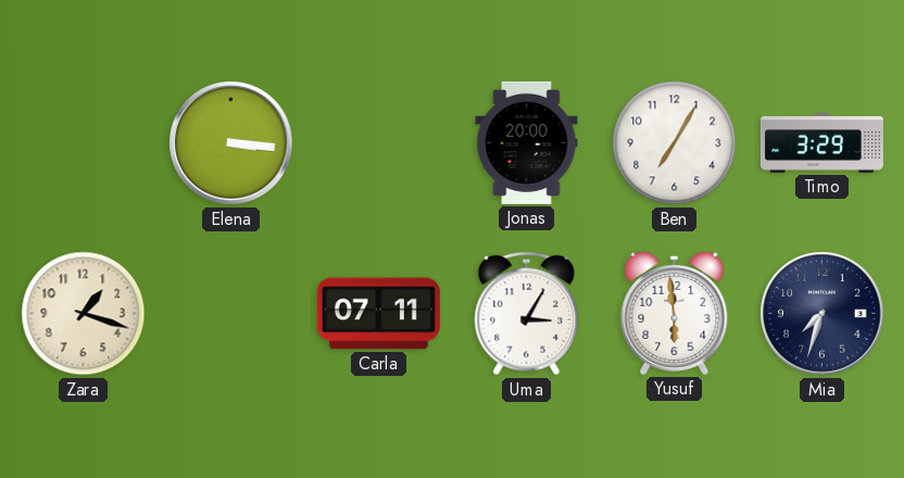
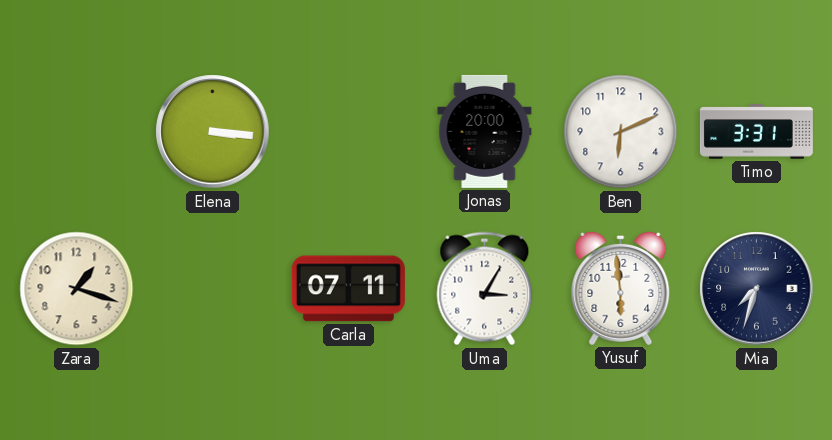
Ben: 7:05 -> 6:11 (621, 132)
Timo: 3:29 -> 3:31 (756, 132)
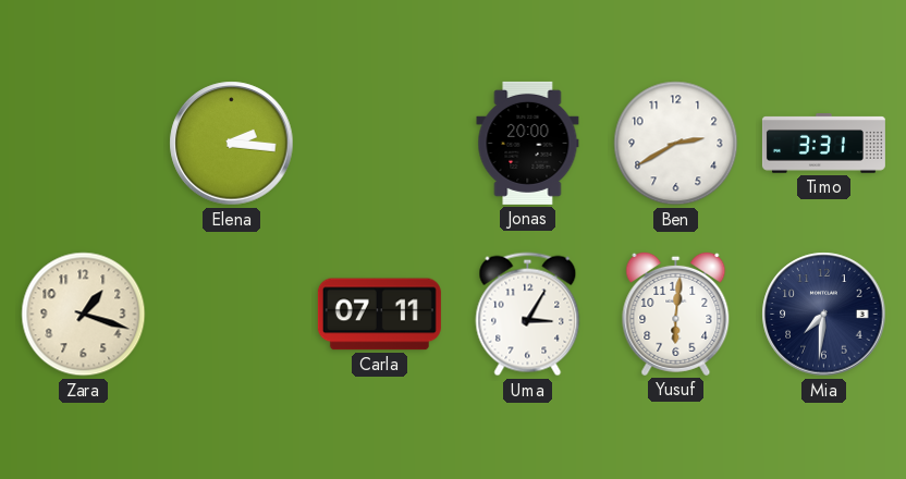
Elena: 3:16 -> 2:16 (232, 144)
Ben: 6:11 -> 2:40 (676, 144)
Yusuf: 5:59 -> 6:01 (676, 314)
Mia: 7:33 -> 7:31 (824, 315)
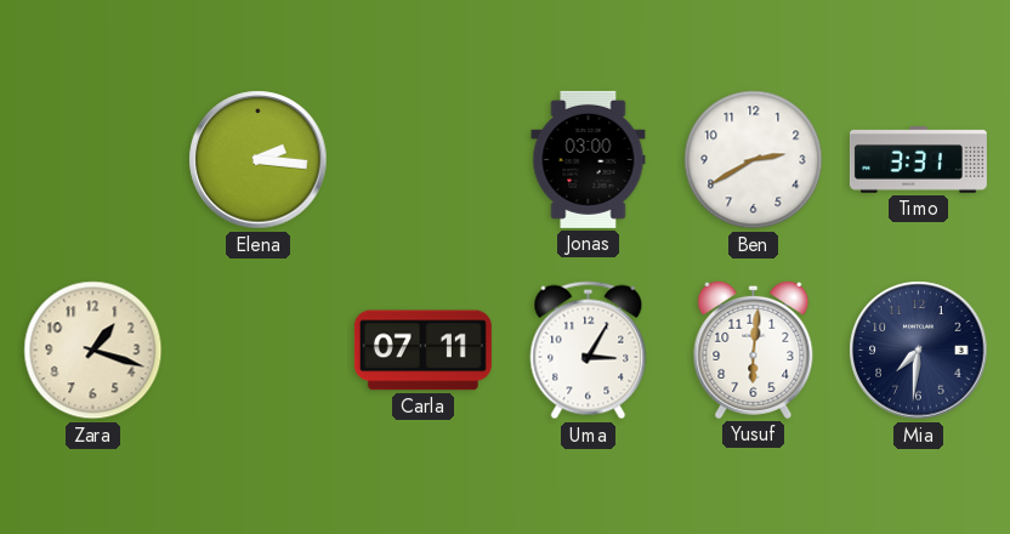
Jonas: 20:00 -> 03:00 (589, 159)
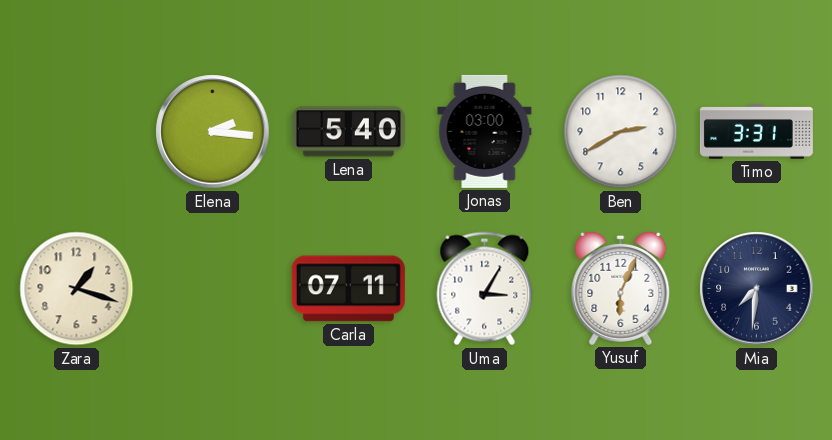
Lena: none -> 5:40 (348, 132)
Yusuf: 6:01 -> 6:04 (621, 288)
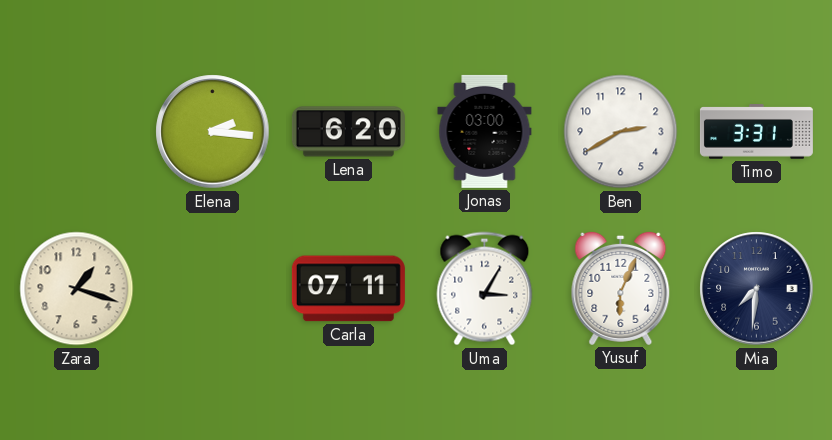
Lena: 5:40 -> 6:20 (348, 132)
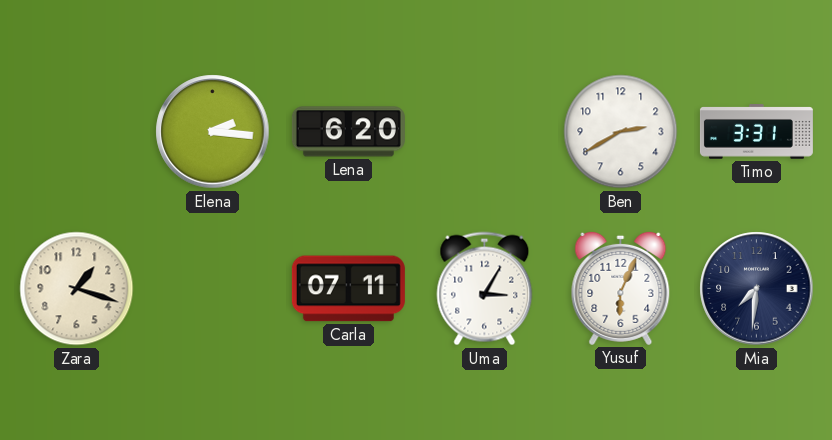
Jonas: 03:00 -> none (485, 131)
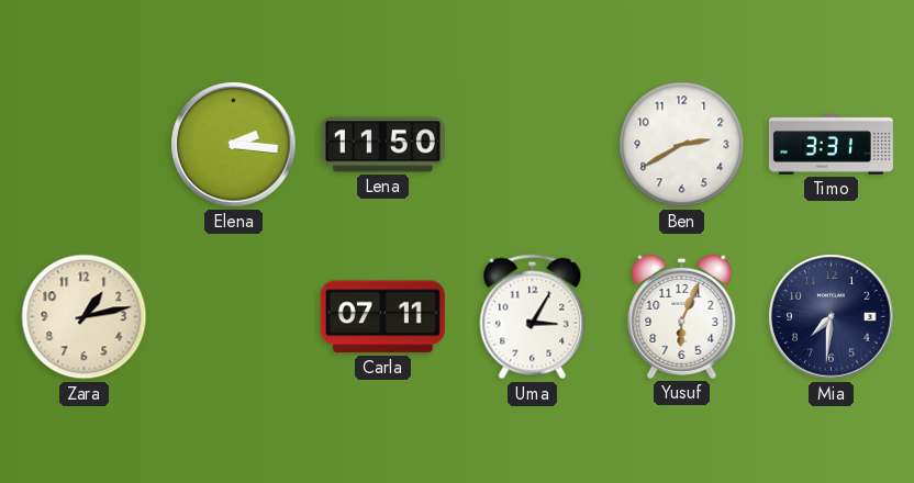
Lena: 6:20 -> 11:50 (382, 145)
Zara: 1:18 -> 1:13 (85, 317)
